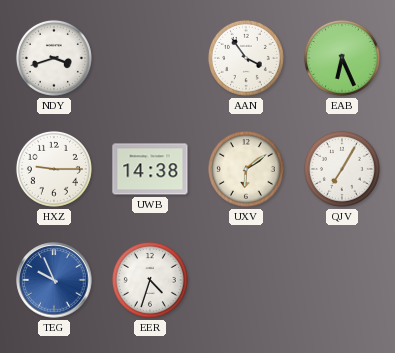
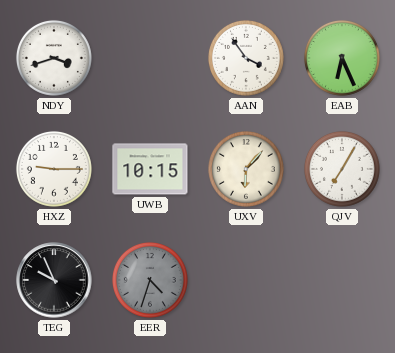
UWB: 14:38 -> 10:15 (150, 169)
UXV: 6:09 -> 6:07 (246, 169)
TEG dial: blue -> black (54, 280)
EER dial: white -> grey (150, 280)
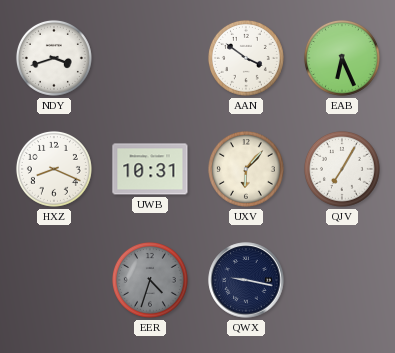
AAN: 3:54 -> 3:51 (246, 58)
HXZ: 9:15 -> 8:19 (54, 169)
UWB: 10:15 -> 10:31 (150, 169)
TEG: 9:56 -> none (54, 280)
QWX: none -> 9:17 (246, 280)
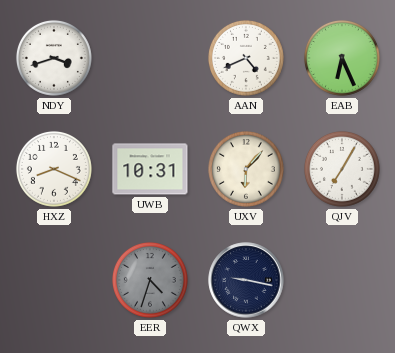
AAN: 3:51 -> 4:41 (246, 58)
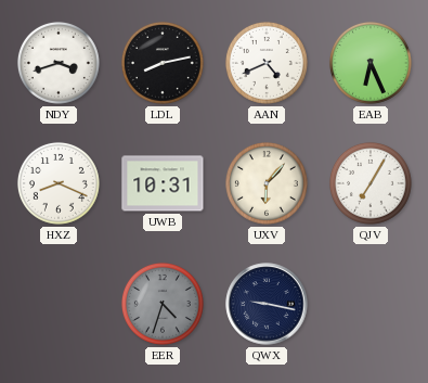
LDL: none -> 8:13 (163, 63)
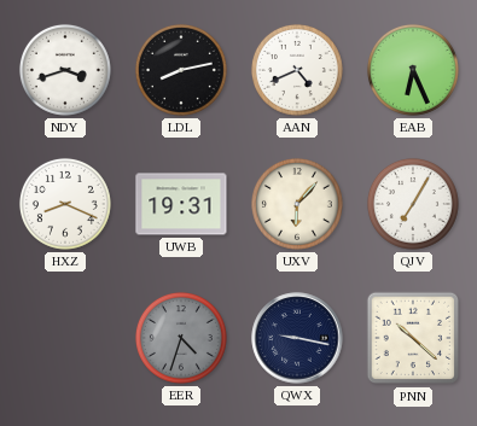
UWB: 10:31 -> 19:31 (181, 204)
PNN: none -> 10:22 (413, 338)
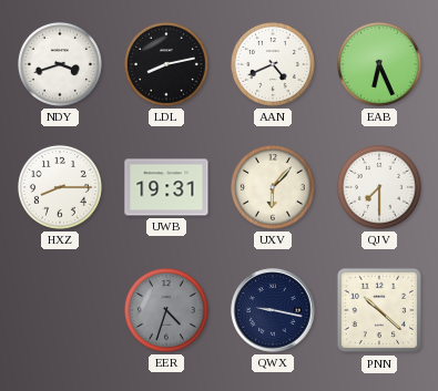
HXZ: 8:19 -> 8:15 (60, 187)
QJV: 7:05 -> 7:30 (379, 187)
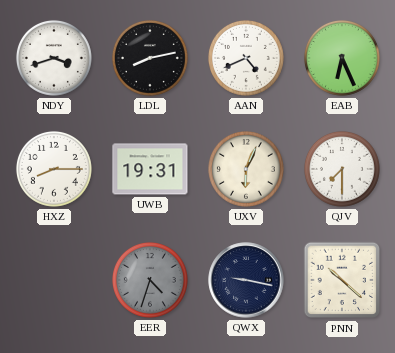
UXV: 6:07 -> 6:04 (246, 169)
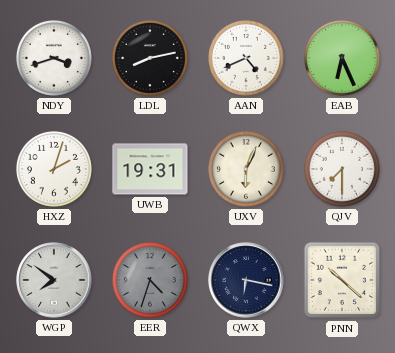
HXZ: 8:15 -> 2:03 (54, 169)
WGP: none -> 7:51 (54, 280)
QWX: 9:17 -> 6:17 (246, 280)
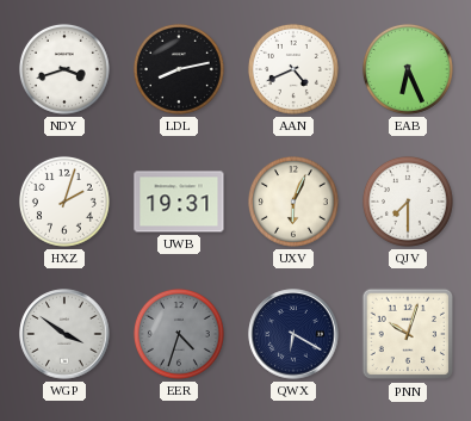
WGP: 7:51 -> 3:51 (64, 334)
QWX: 6:17 -> 6:20 (293, 334)
PNN: 10:22 -> 10:03 (408, 334)
